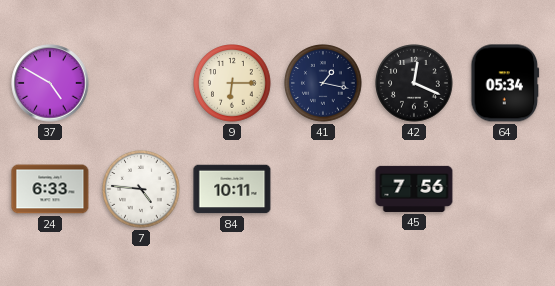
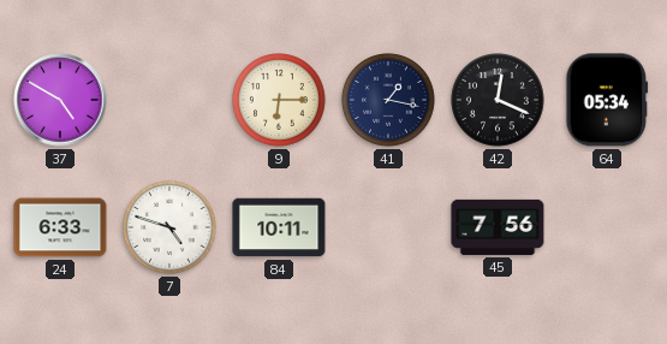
7: 4:46 -> 4:48 (169, 227)
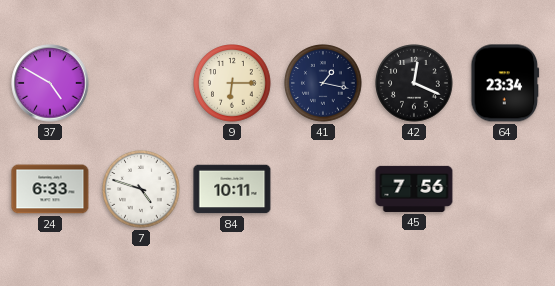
64: 05:34 -> 23:34 (505, 83)
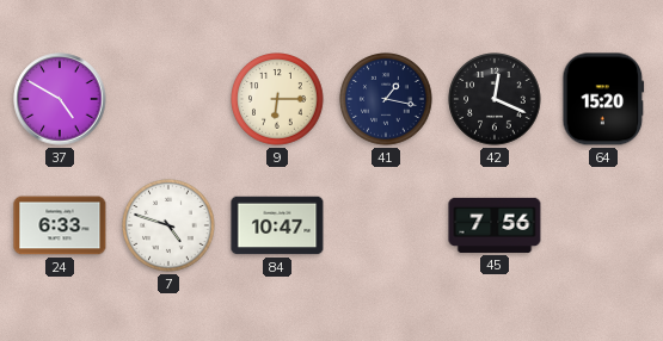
64: 23:34 -> 15:20 (603, 99)
84: 10:11 -> 10:47 (277, 225)
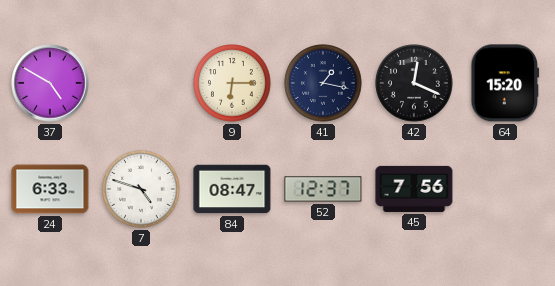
84: 10:47 -> 08:47 (232, 189)
52: none -> 12:37 (323, 189)
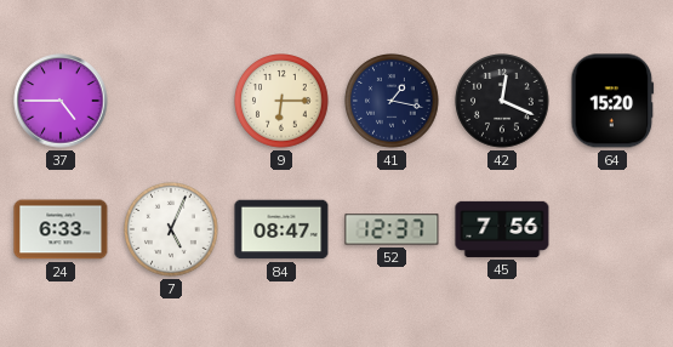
37: 4:50 -> 4:45 (61, 101)
7: 4:48 -> 5:04 (171, 229)
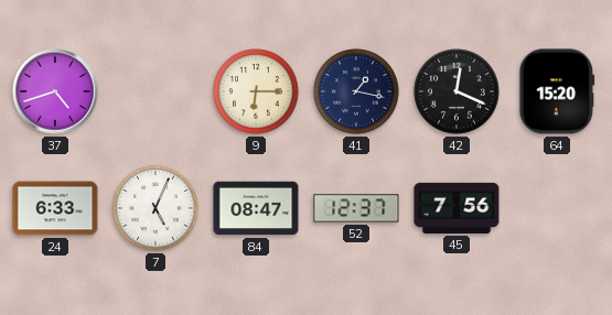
37: 4:45 -> 4:42 (55, 91)
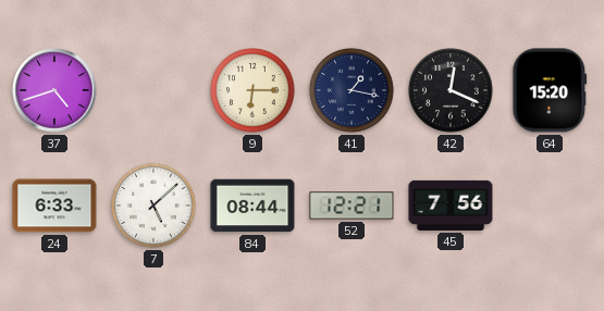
7: 5:04 -> 5:08 (153, 206)
84: 08:47 -> 08:44 (252, 206)
52: 12:37 -> 12:21 (352, 206)
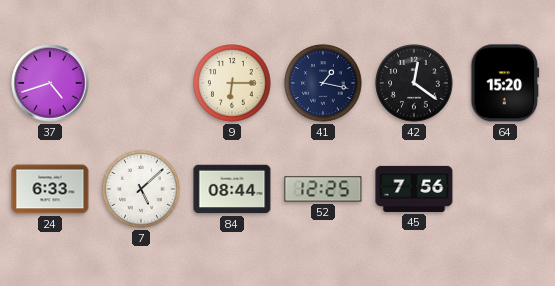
42: 12:19 -> 12:21 (414, 83)
52: 12:21 -> 12:25 (323, 189)
